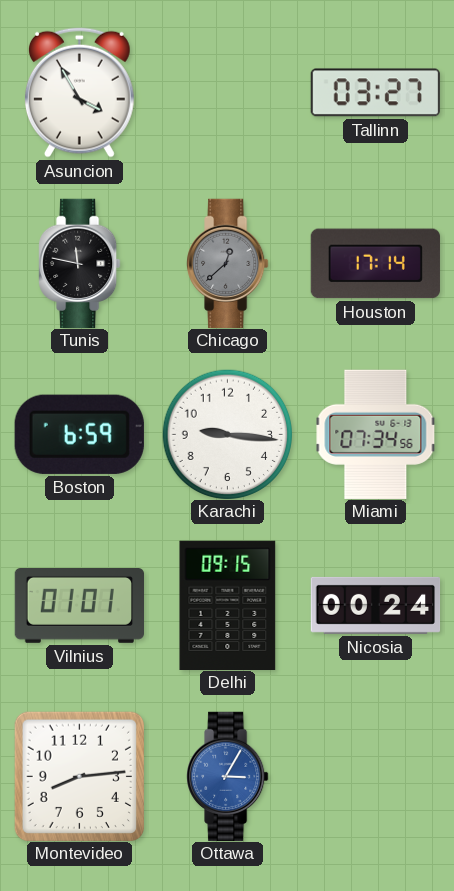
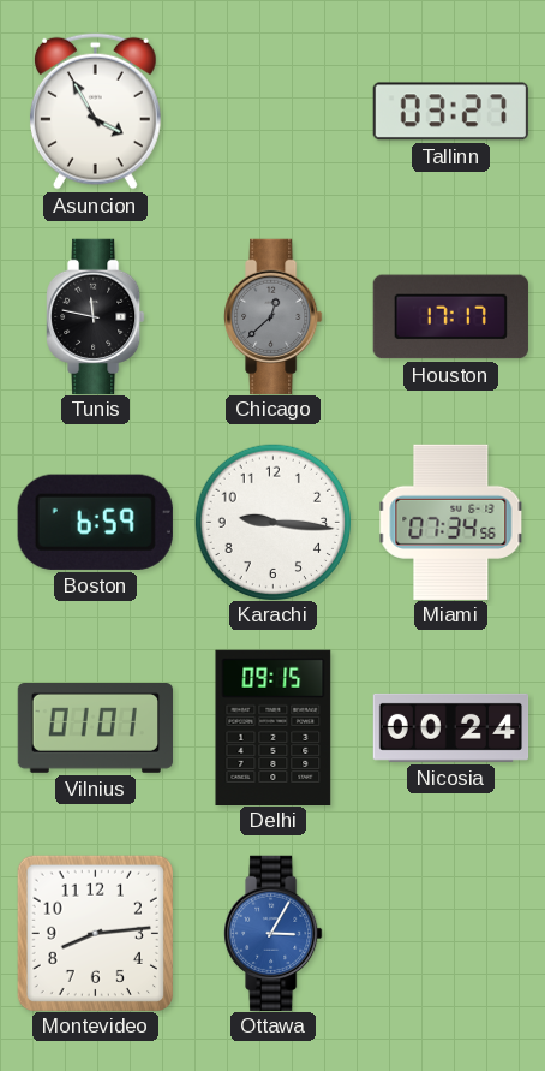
Houston: 17:14 -> 17:17 (450, 317)
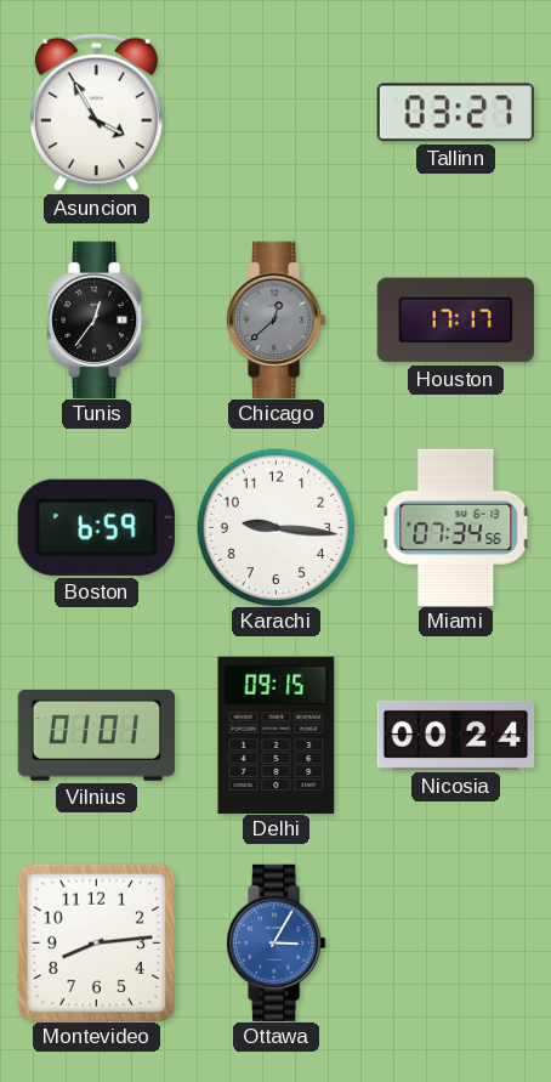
Tunis: 11:47 -> 12:36 (97, 319)
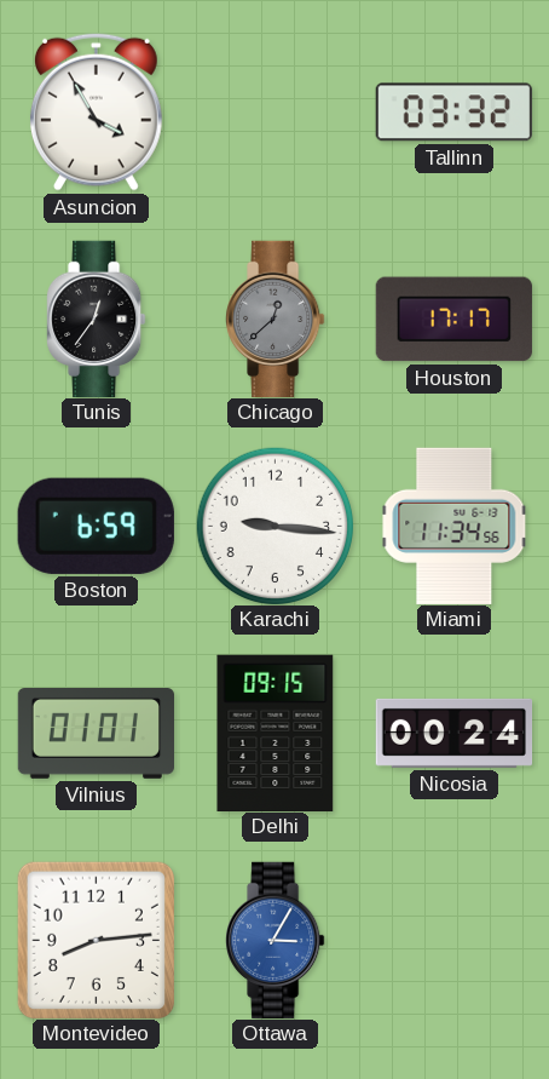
Tallinn: 03:27 -> 03:32 (453, 113)
Miami: 07:34 -> 11:34 (455, 526)
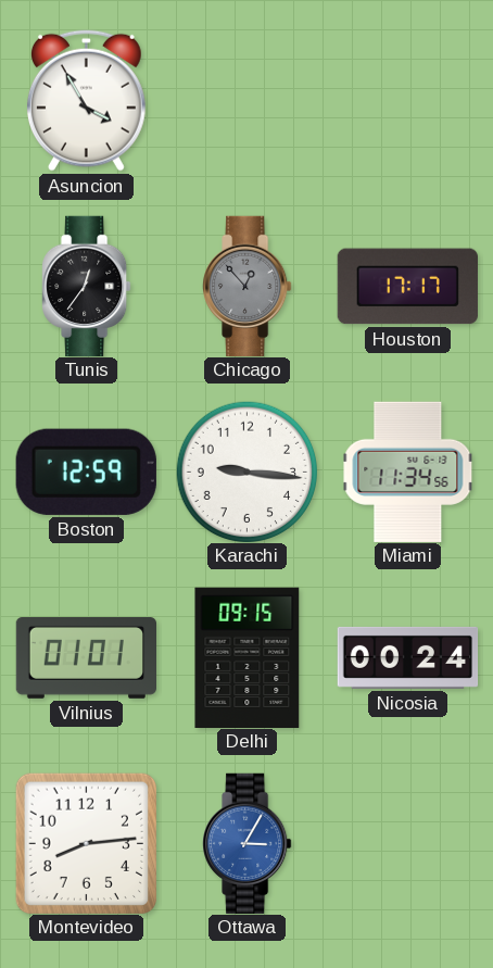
Tallinn: 03:32 -> none (453, 113)
Chicago: 12:38 -> 12:53 (248, 286)
Boston: 6:59 -> 12:59 (86, 472)
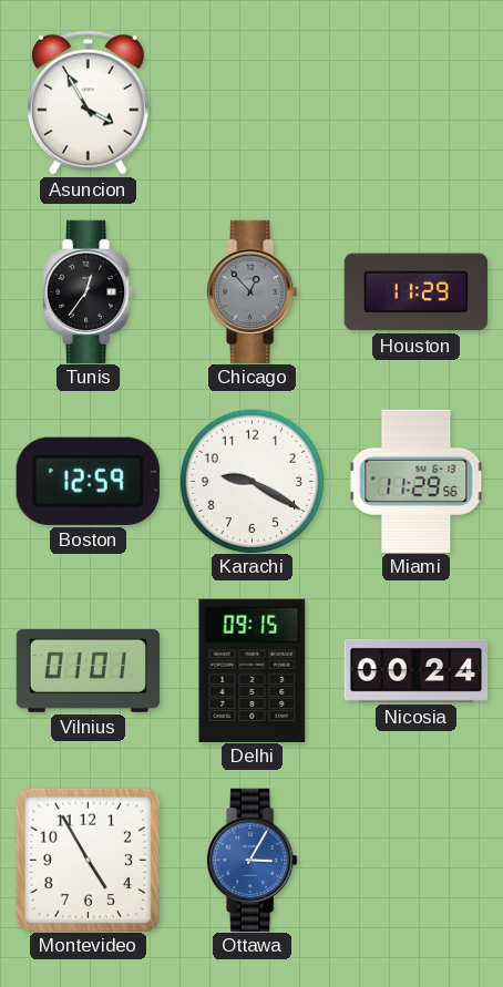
Houston: 17:17 -> 11:29 (415, 292)
Karachi: 9:16 -> 9:20 (251, 481)
Miami: 11:34 -> 11:29 (417, 481)
Montevideo: 8:14 -> 4:55 (88, 860)
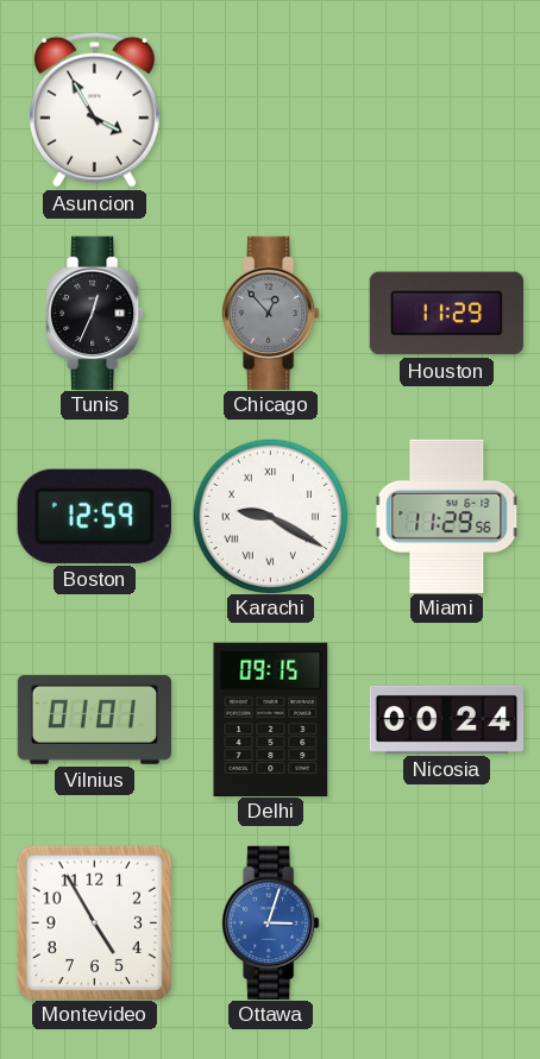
Tunis: 12:36 -> 12:34 (95, 313)
Karachi numerals: Arabic -> Roman (270, 516)
Ottawa: 3:05 -> 3:03 (271, 922)
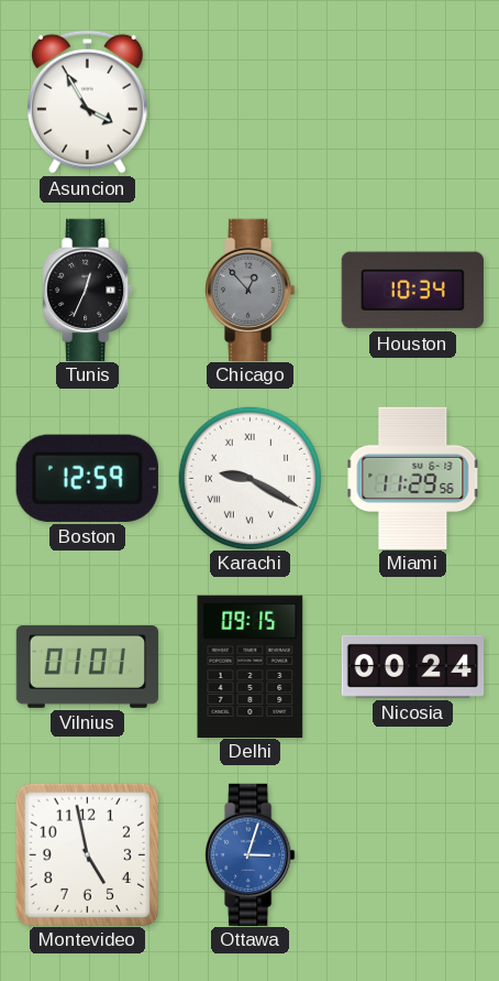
Houston: 11:29 -> 10:34 (412, 291)
Montevideo: 4:55 -> 4:58 (87, 854)
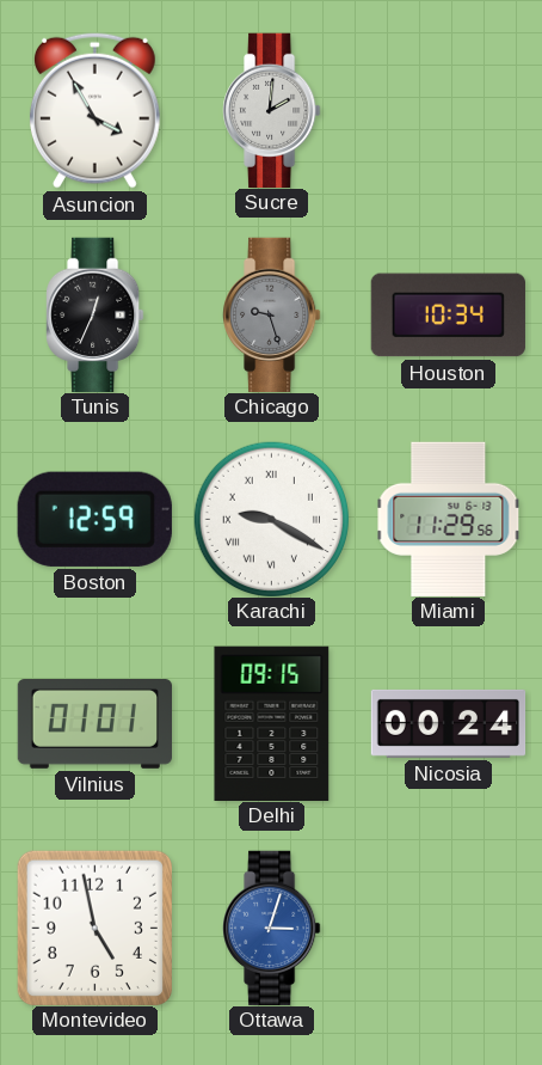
Sucre: none -> 2:01 (272, 110)
Chicago: 12:53 -> 9:27 (272, 314)
